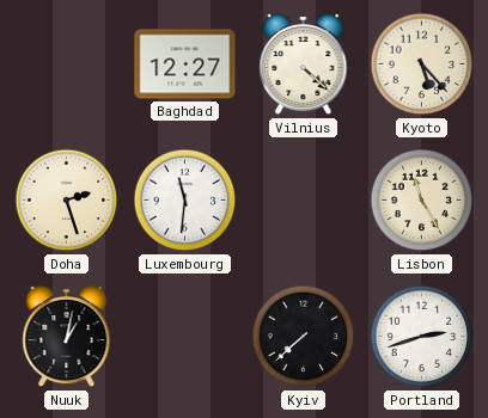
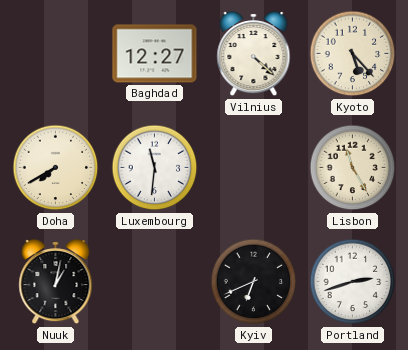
Doha: 2:27 -> 7:40 (56, 168)
Kyiv: 7:38 -> 6:41 (254, 282)
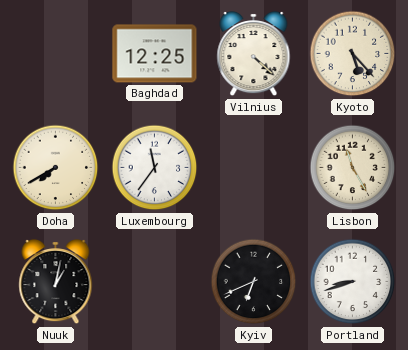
Baghdad: 12:27 -> 12:25 (155, 54)
Luxembourg: 11:31 -> 11:36 (155, 168)
Portland: 2:42 -> 8:42 (353, 282)
